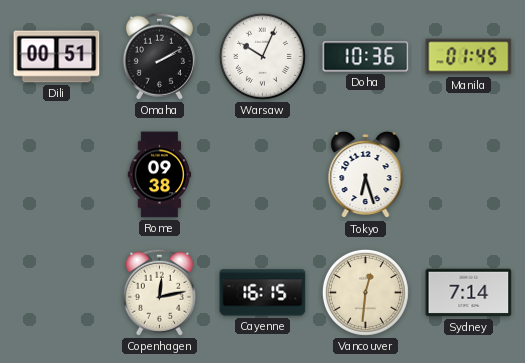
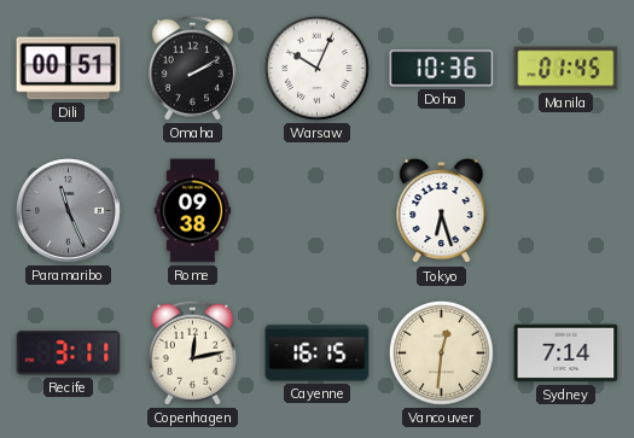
Paramaribo: none -> 11:26 (68, 210)
Recife: none -> 3:11 (69, 354)
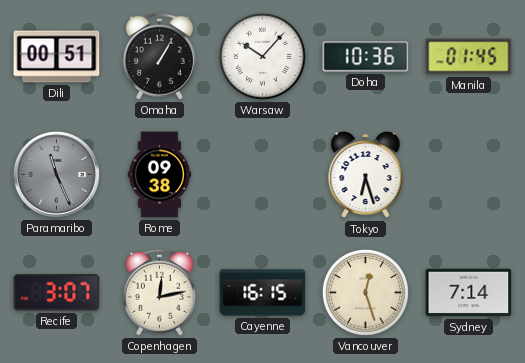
Omaha: 2:10 -> 1:05 (159, 56)
Warsaw: 10:04 -> 10:07 (262, 56)
Recife: 3:11 -> 3:07 (57, 293)
Vancouver: 12:31 -> 12:27 (365, 292)
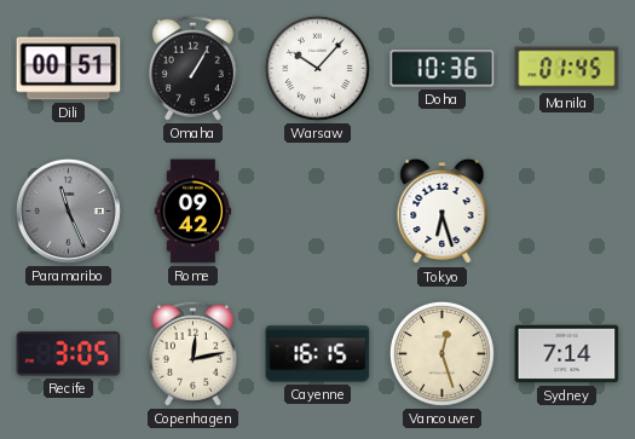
Rome: 09:38 -> 09:42 (194, 212)
Recife: 3:07 -> 3:05 (69, 354)
